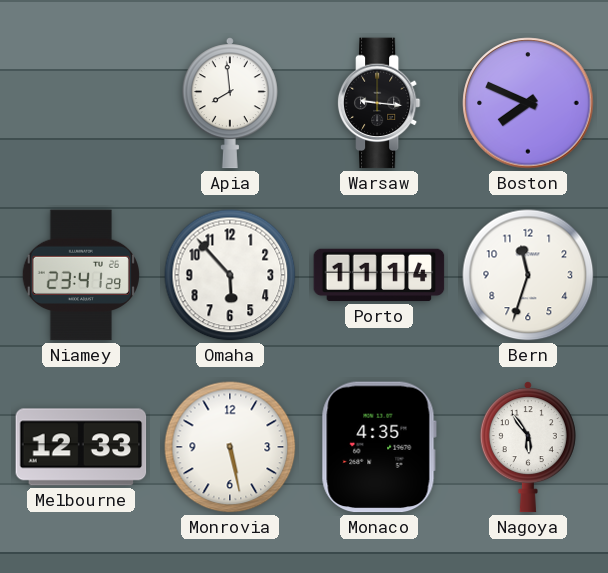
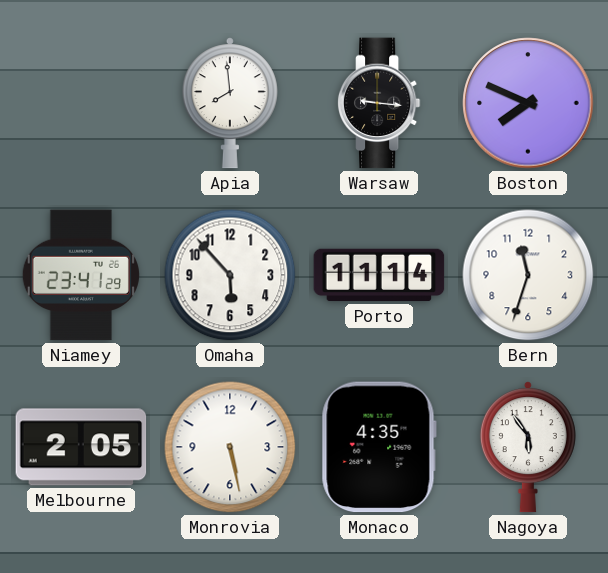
Melbourne: 12:33 -> 2:05 (81, 447)
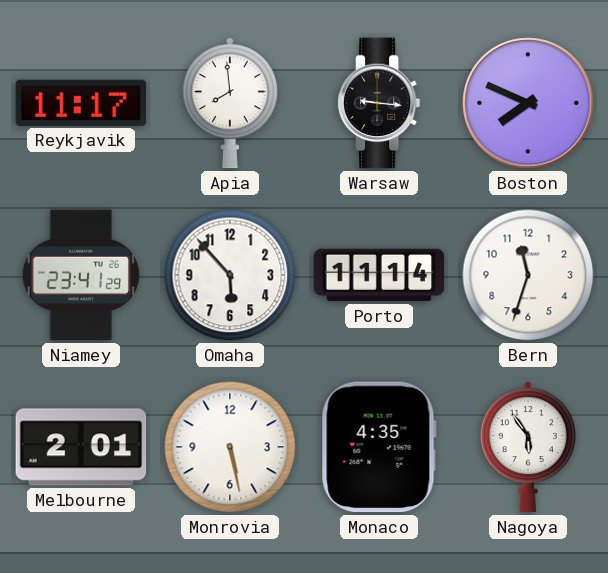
Reykjavik: none -> 11:17 (81, 103)
Melbourne: 2:05 -> 2:01 (81, 447)
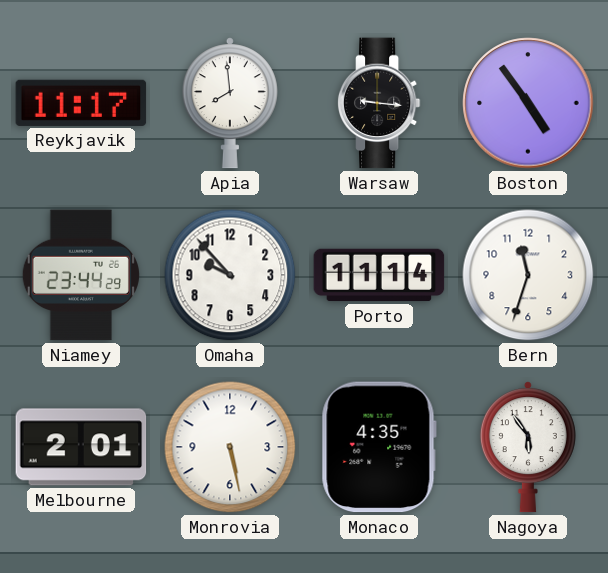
Boston: 7:49 -> 4:54 (528, 103)
Niamey: 23:41 -> 23:44 (81, 275)
Omaha: 5:53 -> 9:53 (230, 275)
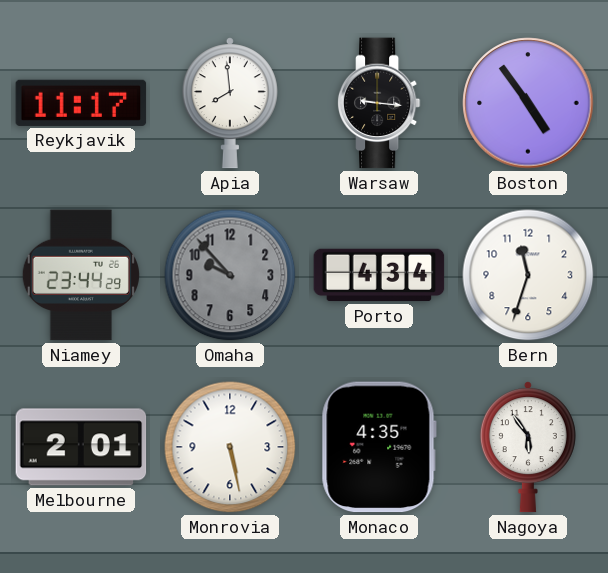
Omaha dial: white -> grey (230, 275)
Porto: 11:14 -> 4:34 (379, 275)
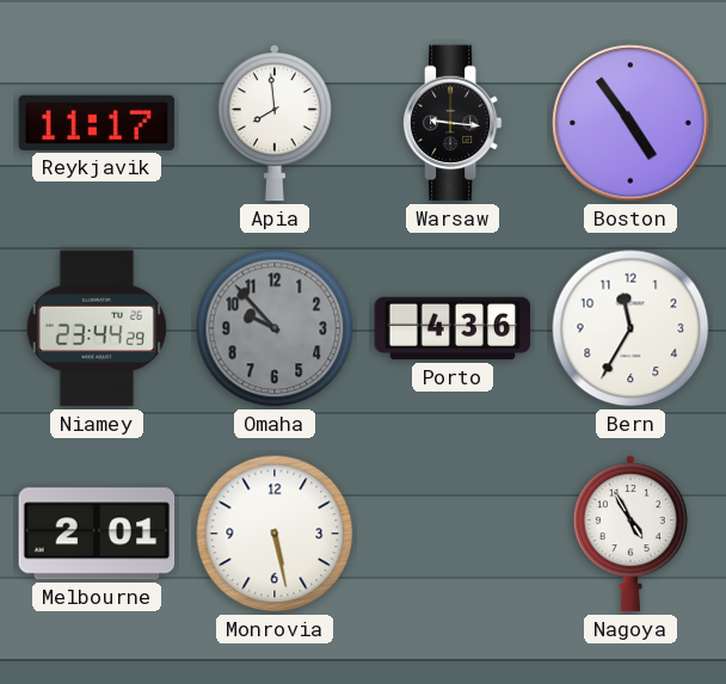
Porto: 4:34 -> 4:36 (453, 328)
Bern: 11:33 -> 11:35 (630, 328)
Monaco: 4:35 -> none (379, 447)
Nagoya: 5:54 -> 4:55 (630, 534)
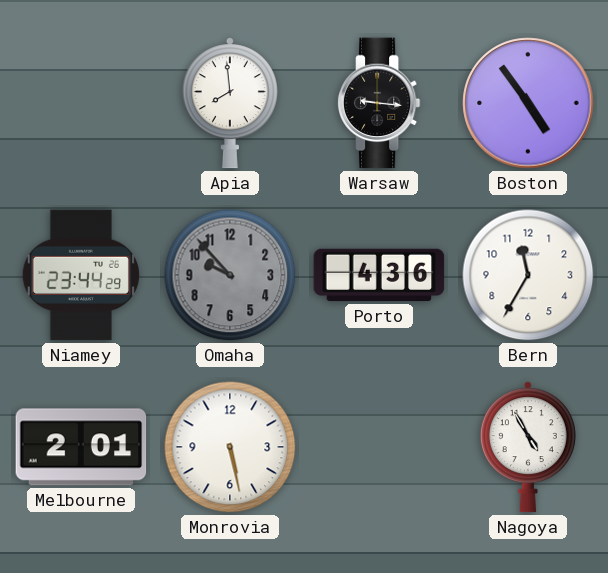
Reykjavik: 11:17 -> none (97, 123)
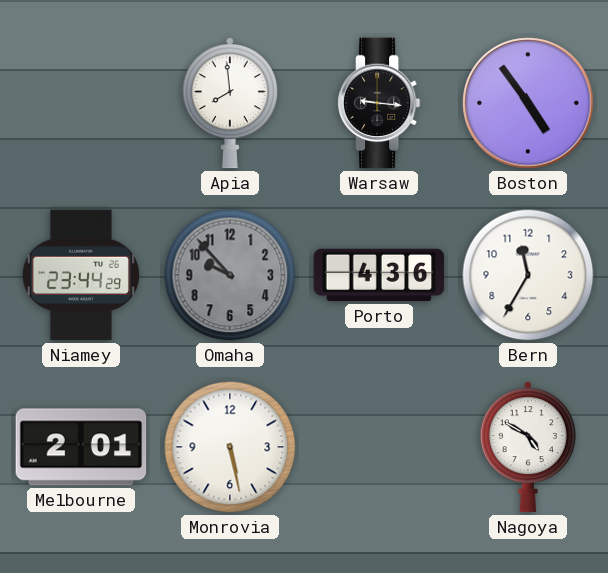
Nagoya: 4:55 -> 4:50 (528, 447)
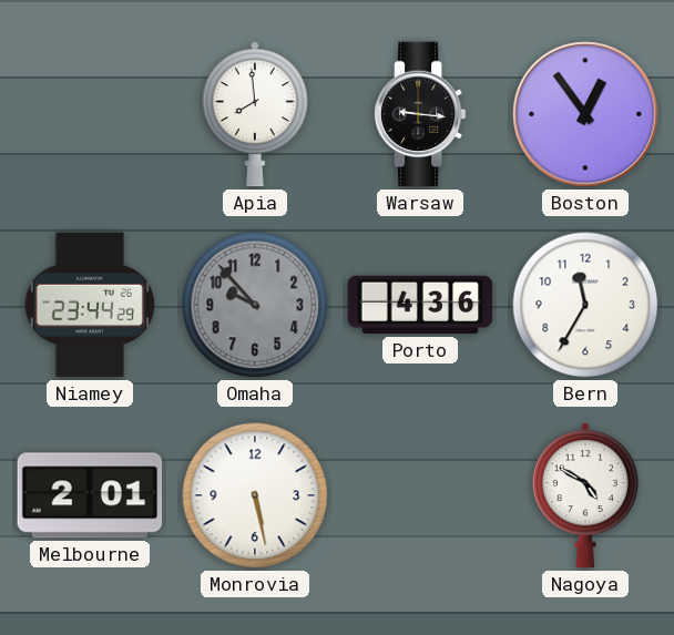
Boston: 4:54 -> 12:54 (585, 114)
